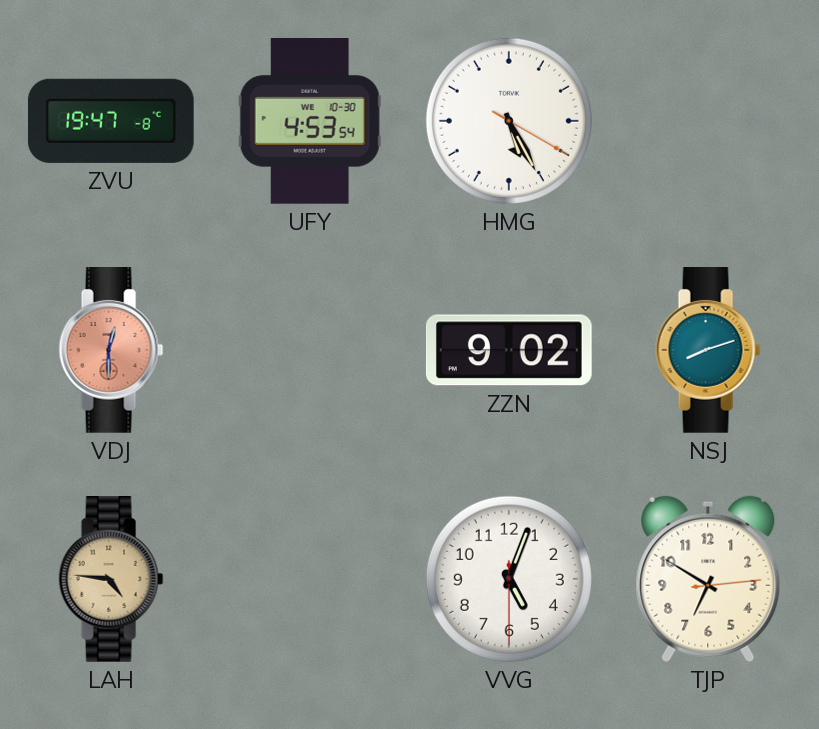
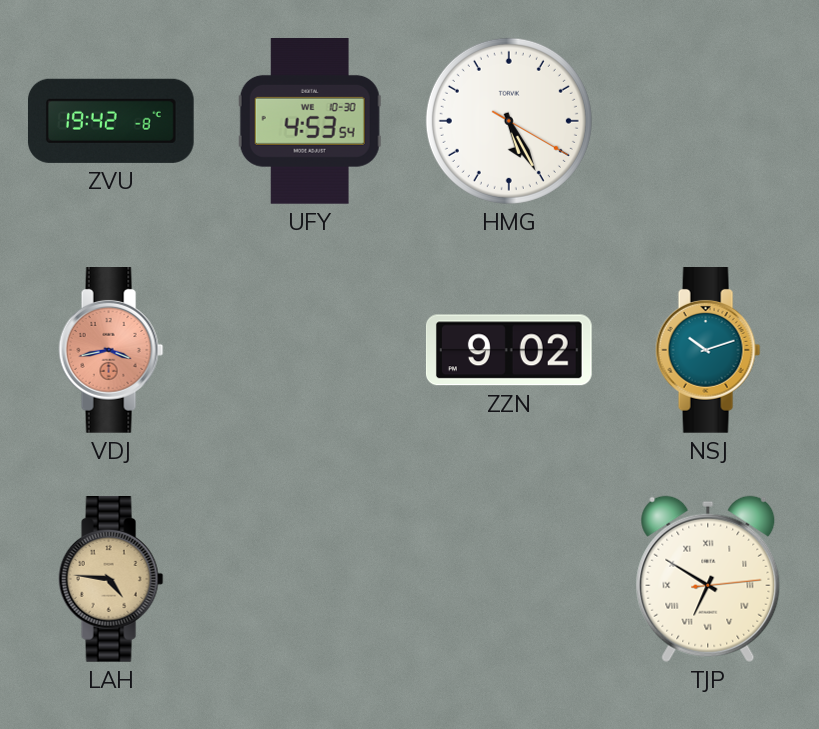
ZVU: 19:47 -> 19:42 (111, 121)
VDJ: 12:30 -> 3:43 (111, 351)
NSJ: 8:12 -> 10:12 (708, 351)
VVG: 5:03 -> none (509, 579)
TJP numerals: Arabic -> Roman (708, 579)
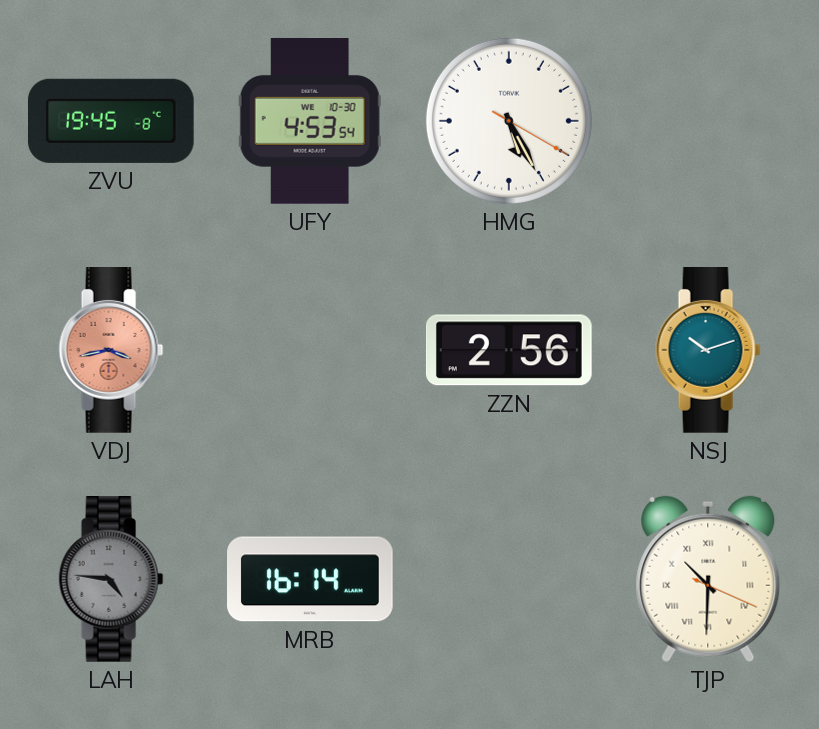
ZVU: 19:42 -> 19:45 (111, 121)
ZZN: 9:02 -> 2:56 (509, 350)
LAH dial: champagne -> grey (111, 580)
MRB: none -> 16:14 (311, 579)
TJP: 6:50 -> 10:30 (708, 579)
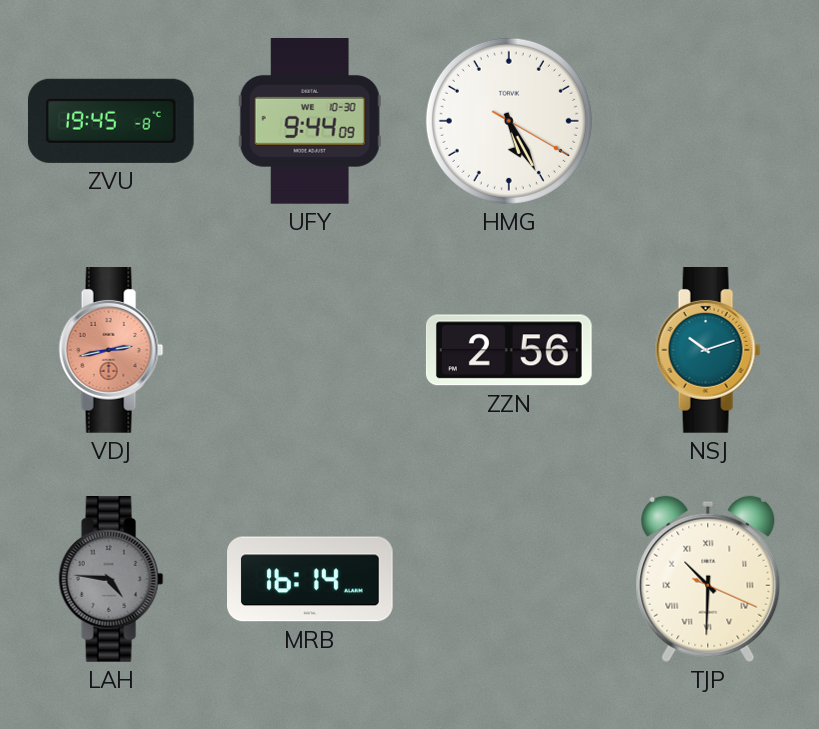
UFY: 4:53 -> 9:44 (310, 122)
VDJ: 3:43 -> 2:43 (111, 351)
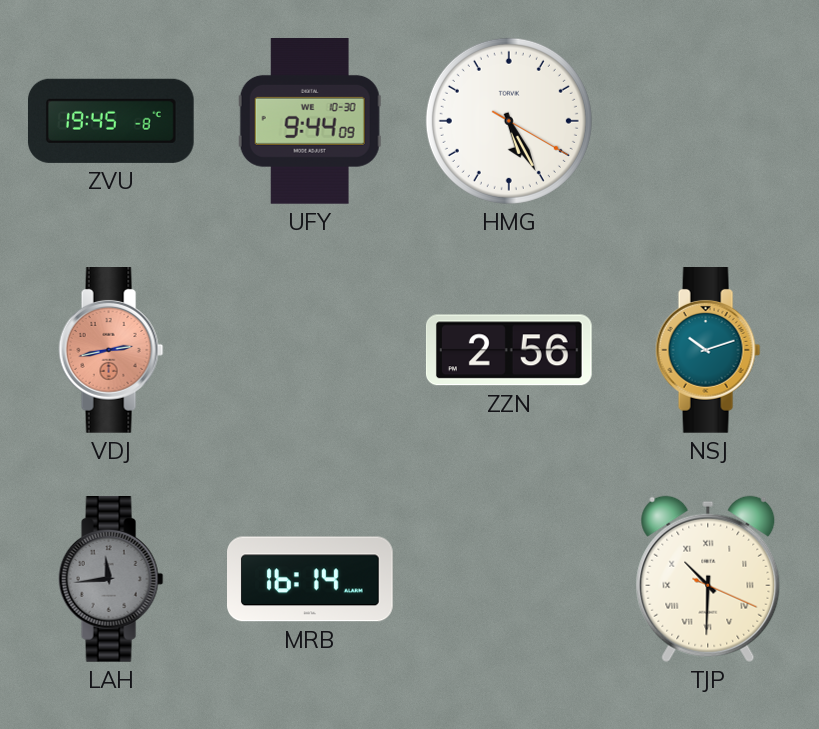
LAH: 4:46 -> 11:44 (111, 580)
